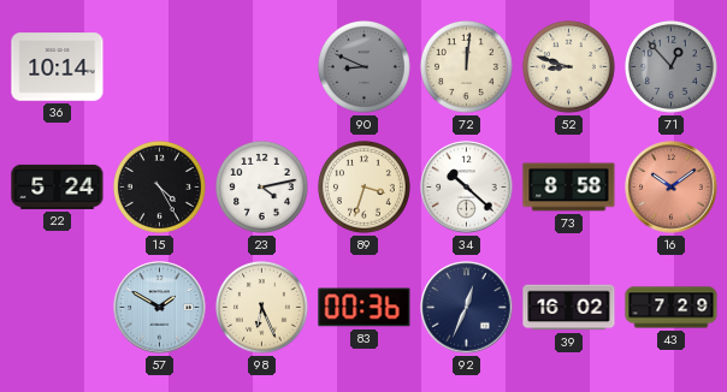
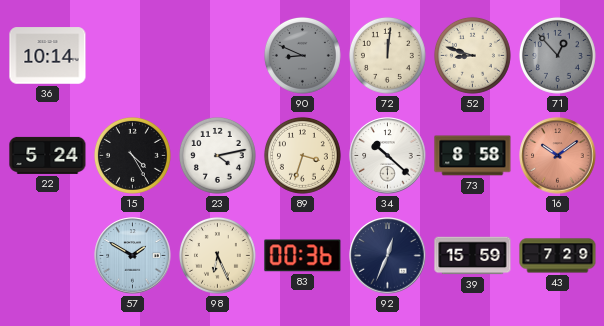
39: 16:02 -> 15:59 (473, 256)
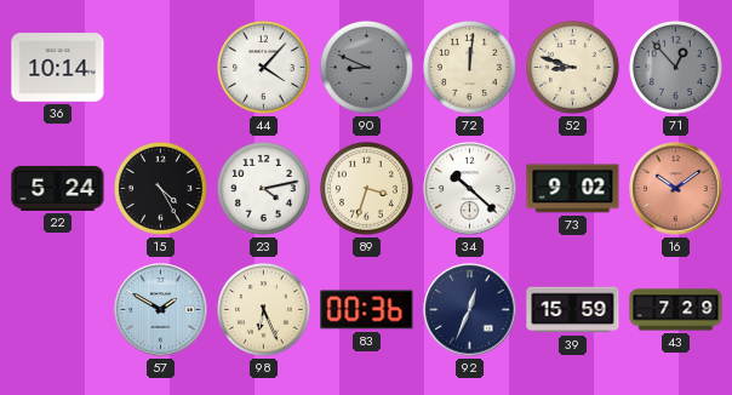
44: none -> 4:07 (263, 67)
73: 8:58 -> 9:02 (573, 189)
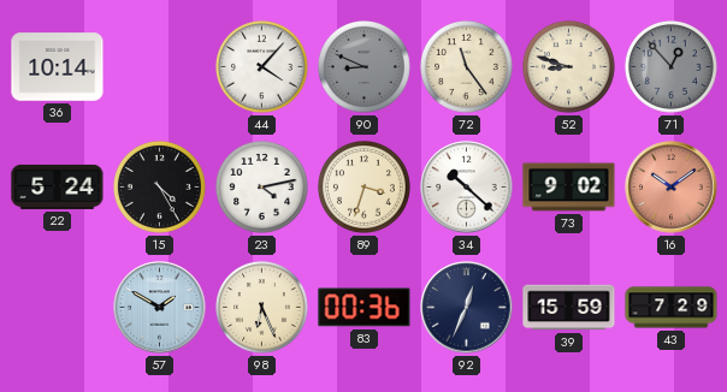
72: 12:01 -> 11:24 (466, 66)
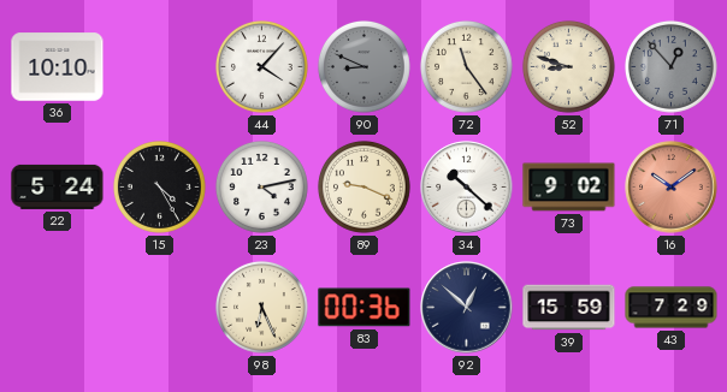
36: 10:14 -> 10:10 (58, 67)
89: 3:33 -> 9:19 (363, 186)
57: 1:50 -> none (160, 308)
92: 12:34 -> 12:52 (467, 308)
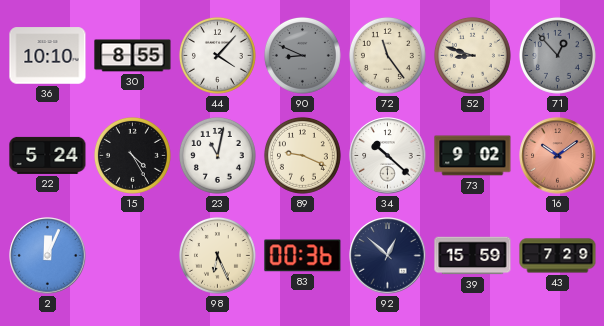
30: none -> 8:55 (133, 56)
23: 4:13 -> 11:02 (217, 155)
2: none -> 12:04 (48, 256)
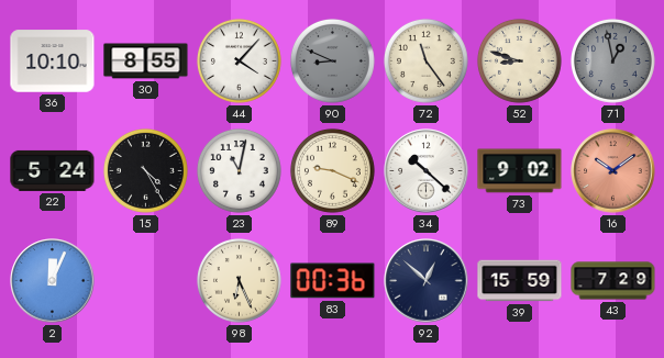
71: 12:53 -> 12:58 (612, 60)
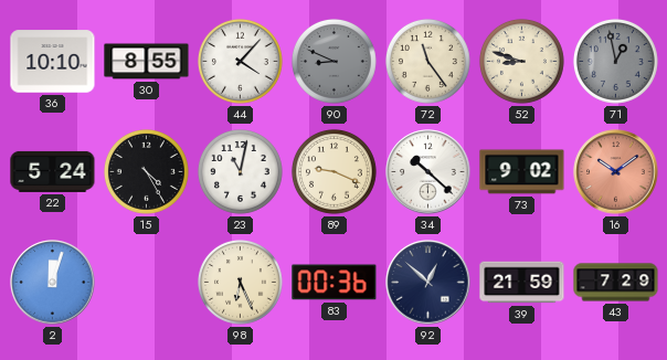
2: 12:04 -> 12:03 (53, 283)
39: 15:59 -> 21:59 (522, 283)
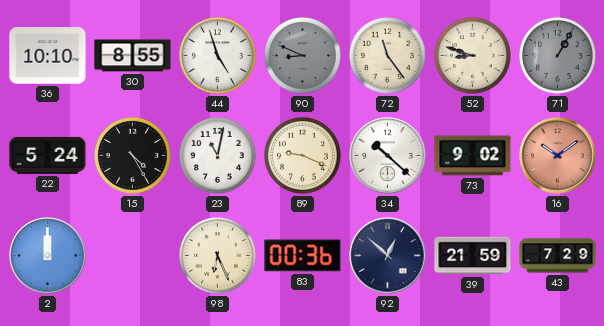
44: 4:07 -> 4:57 (217, 55)
71: 12:58 -> 1:05 (557, 55)
2: 12:03 -> 12:00 (48, 256)
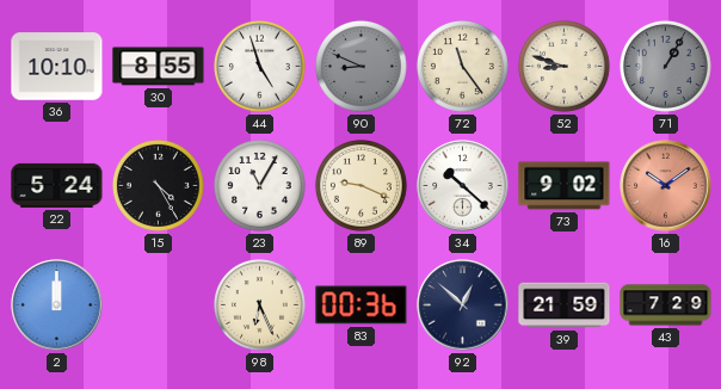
23: 11:02 -> 11:05 (259, 185)
